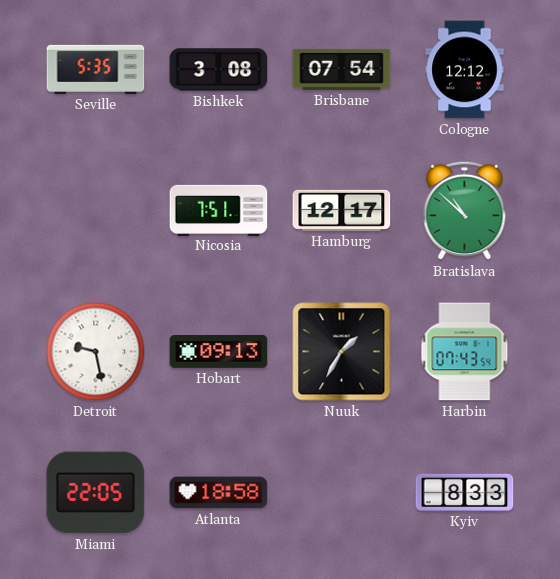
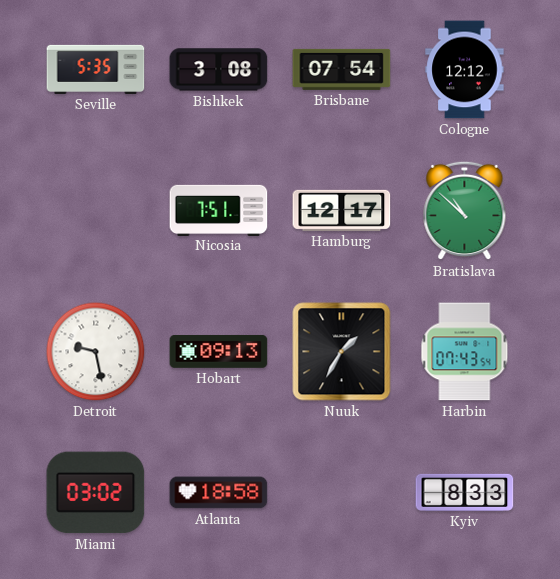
Miami: 22:05 -> 03:02 (96, 493)
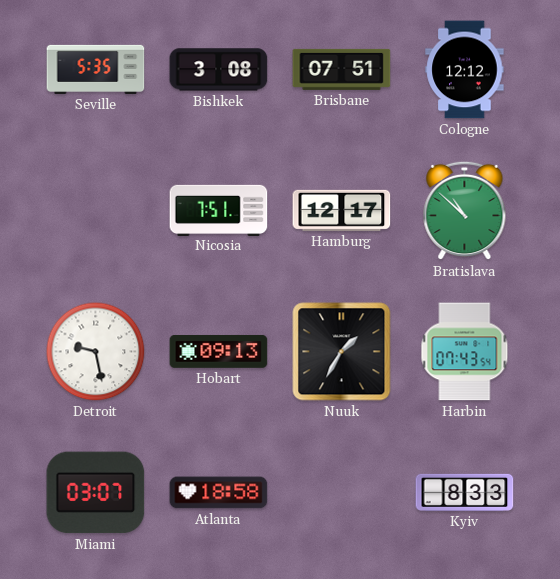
Brisbane: 07:54 -> 07:51 (342, 69)
Miami: 03:02 -> 03:07 (96, 493)
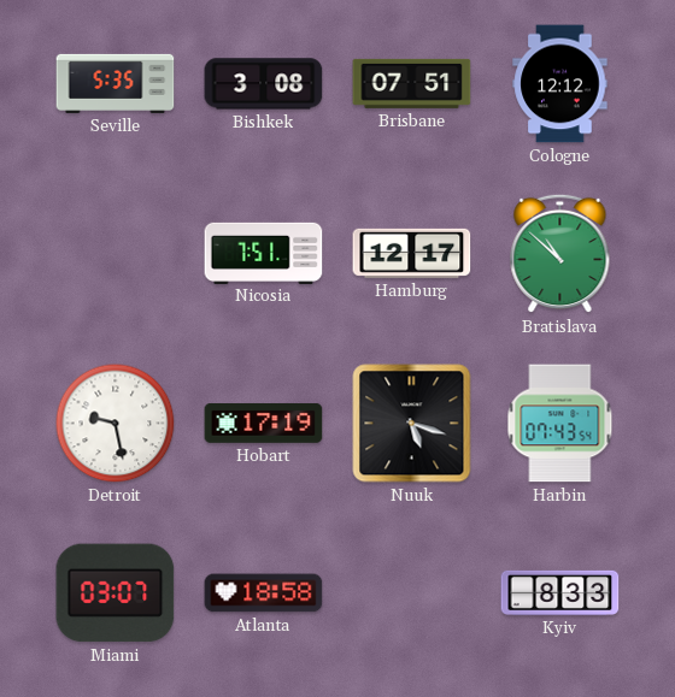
Hobart: 09:13 -> 17:19 (264, 423)
Nuuk: 1:35 -> 5:18 (412, 424)
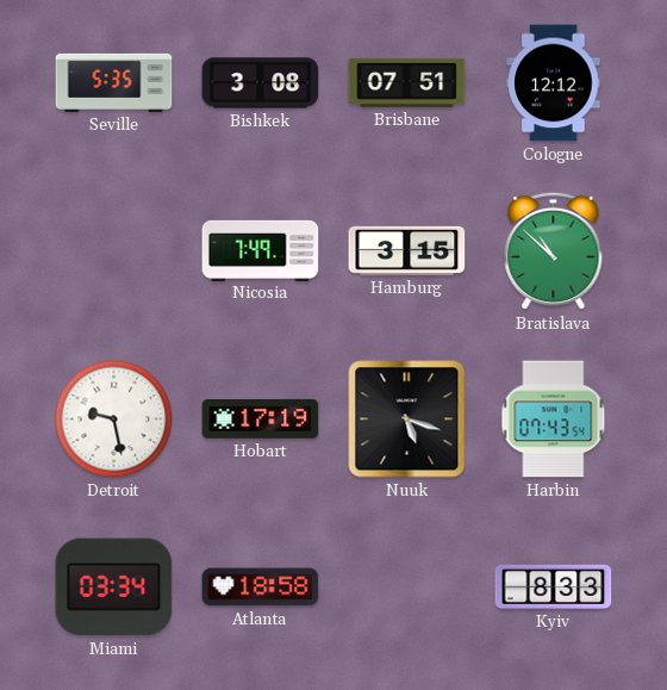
Nicosia: 7:51 -> 7:49 (261, 250)
Hamburg: 12:17 -> 3:15 (407, 250)
Miami: 03:07 -> 03:34 (114, 588)
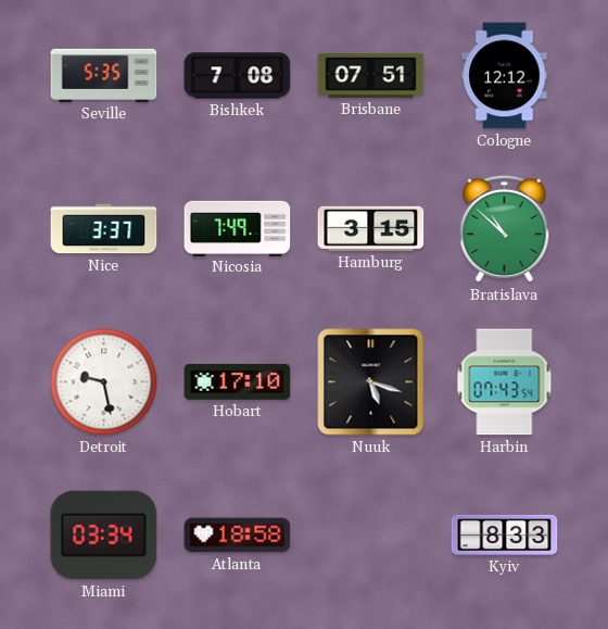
Bishkek: 3:08 -> 7:08 (238, 76)
Nice: none -> 3:37 (104, 229)
Hobart: 17:19 -> 17:10 (238, 381)
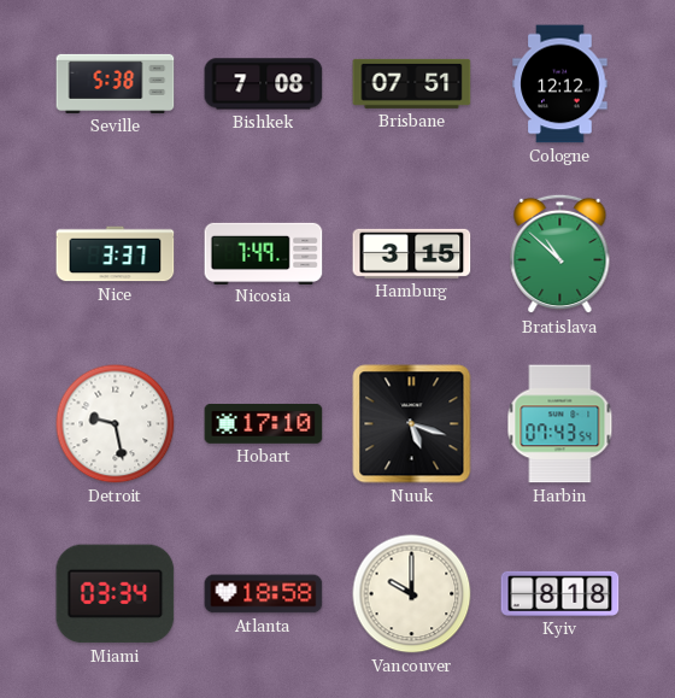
Seville: 5:35 -> 5:38 (116, 83)
Vancouver: none -> 10:00 (412, 594)
Kyiv: 8:33 -> 8:18 (560, 593)
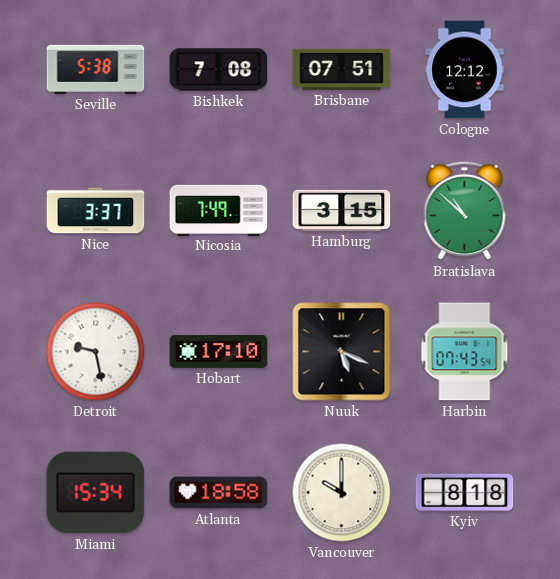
Nuuk: 5:18 -> 5:19 (342, 352)
Miami: 03:34 -> 15:34 (96, 493)
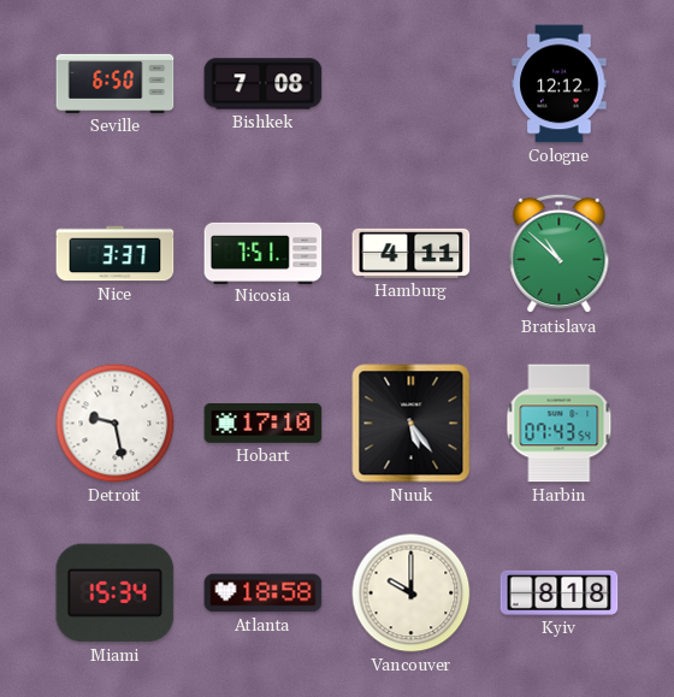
Seville: 5:38 -> 6:50 (116, 83)
Brisbane: 07:51 -> none (342, 69)
Nicosia: 7:49 -> 7:51 (264, 253)
Hamburg: 3:15 -> 4:11 (412, 253)
Nuuk: 5:19 -> 5:24 (412, 424)
